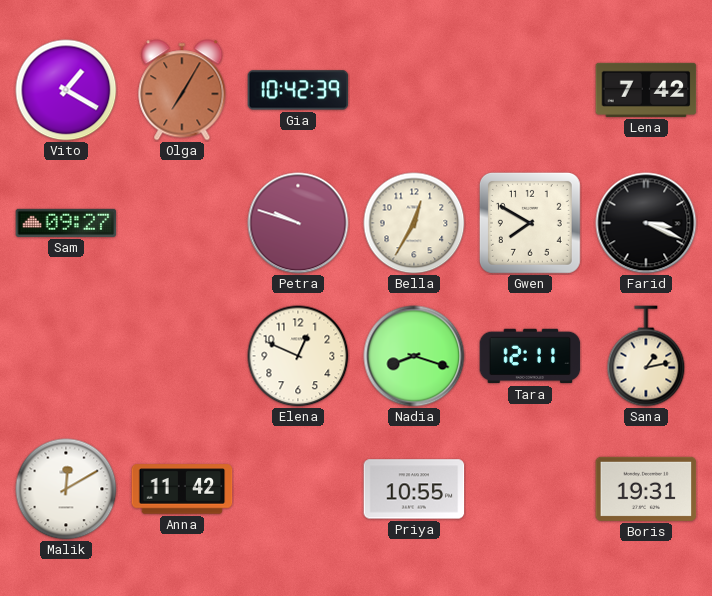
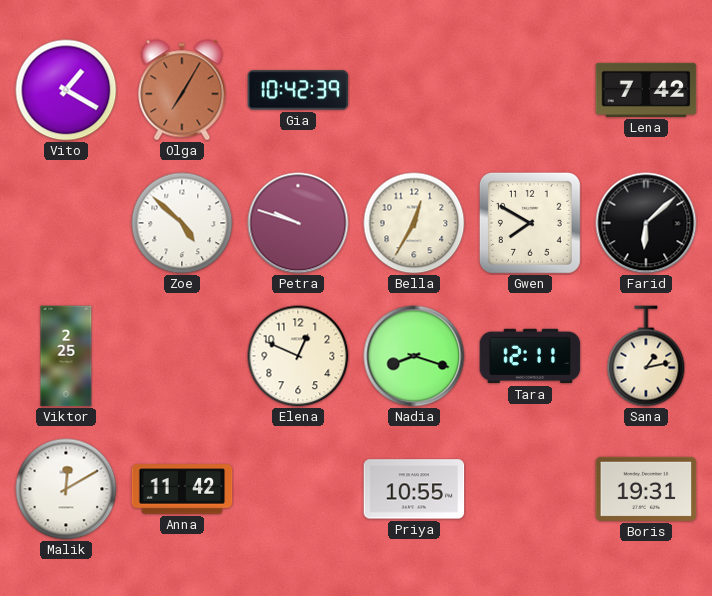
Sam: 09:27 -> none (66, 223)
Zoe: none -> 4:52 (182, 223)
Farid: 3:19 -> 6:08 (646, 223)
Viktor: none -> 2:25 (66, 356)
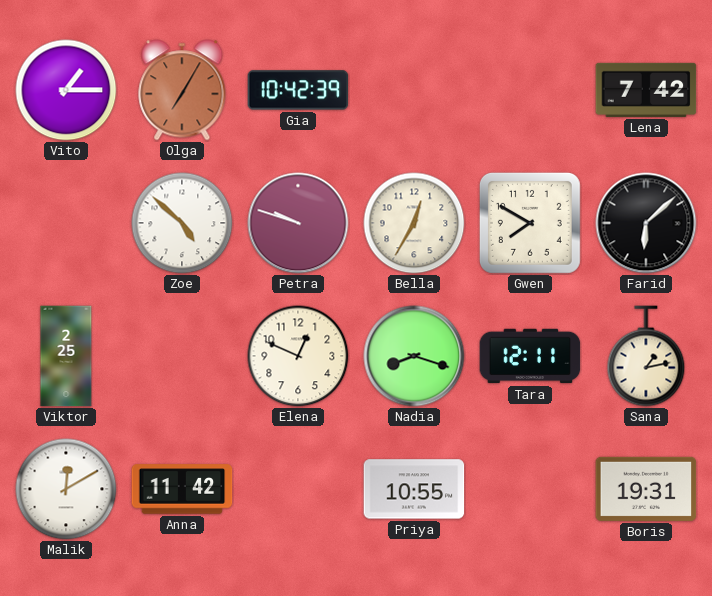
Vito: 1:20 -> 1:15 (66, 90)
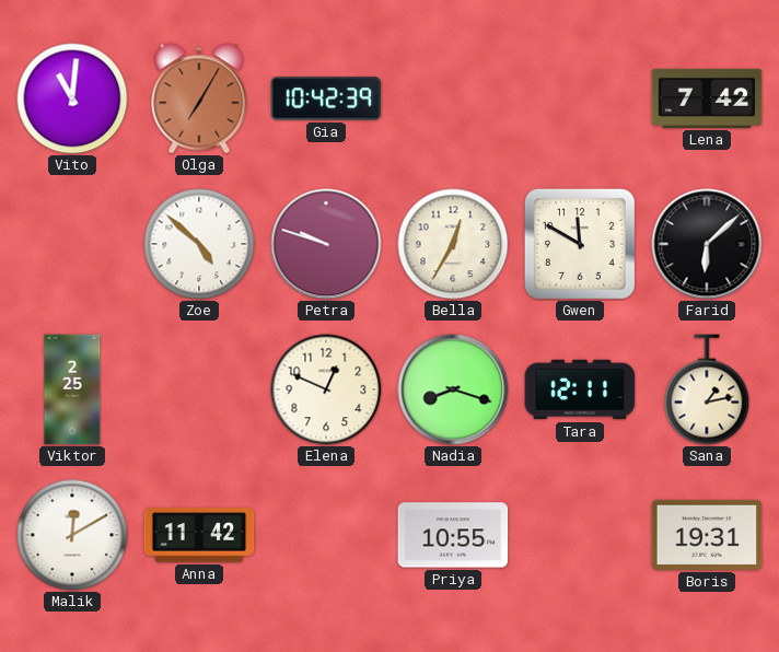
Vito: 1:15 -> 11:01 (72, 98)
Gwen: 7:50 -> 11:50 (580, 244)
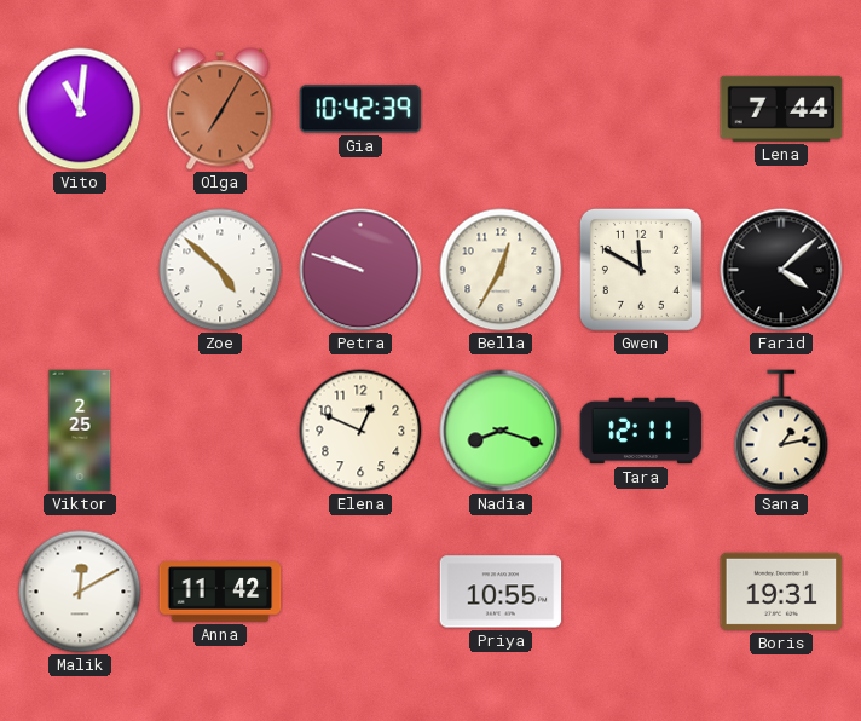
Lena: 7:42 -> 7:44 (781, 109)
Farid: 6:08 -> 4:08 (781, 270)
